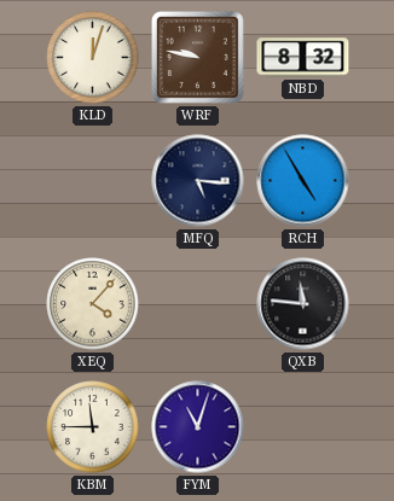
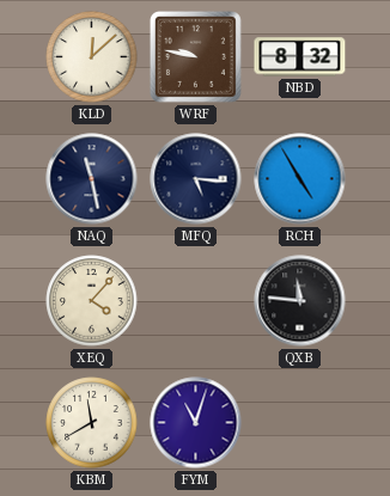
KLD: 12:03 -> 12:08 (92, 57)
NAQ: none -> 11:28 (92, 179)
KBM: 11:45 -> 11:40 (92, 423)
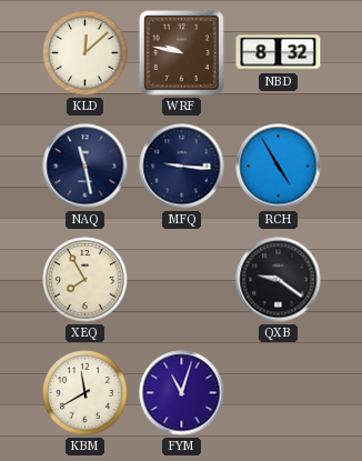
MFQ: 5:16 -> 9:16 (182, 167)
XEQ: 4:07 -> 7:55 (86, 280)
QXB: 11:46 -> 9:21 (279, 280)
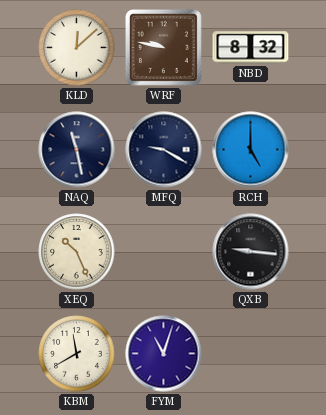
MFQ: 9:16 -> 9:20 (164, 150)
RCH: 4:55 -> 5:00 (251, 150)
XEQ: 7:55 -> 10:26 (77, 252)
QXB: 9:21 -> 9:16 (251, 252)
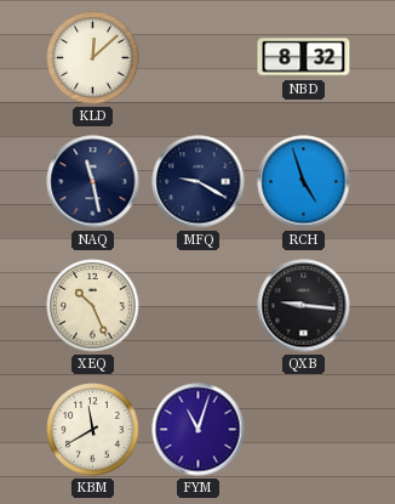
WRF: 9:47 -> none (163, 47)
RCH: 5:00 -> 4:57 (304, 182)
